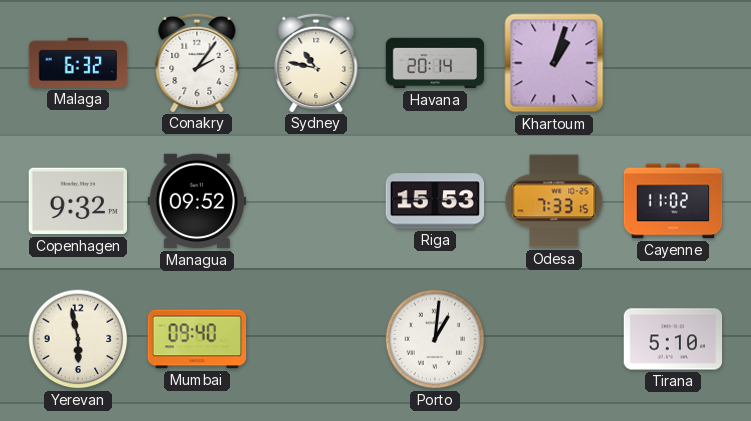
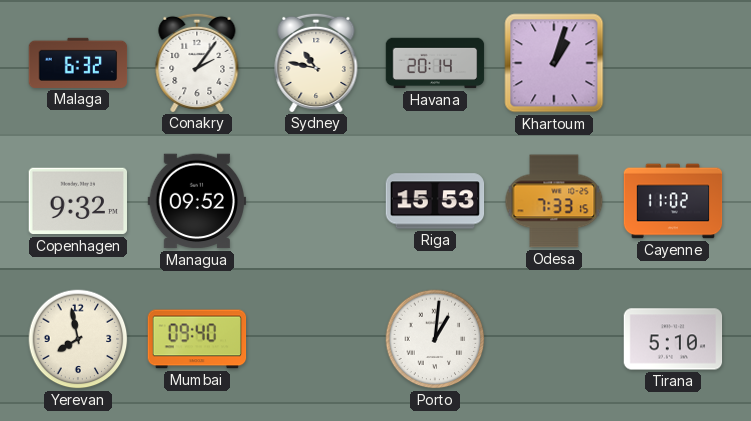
Yerevan: 5:58 -> 7:58 (78, 339)
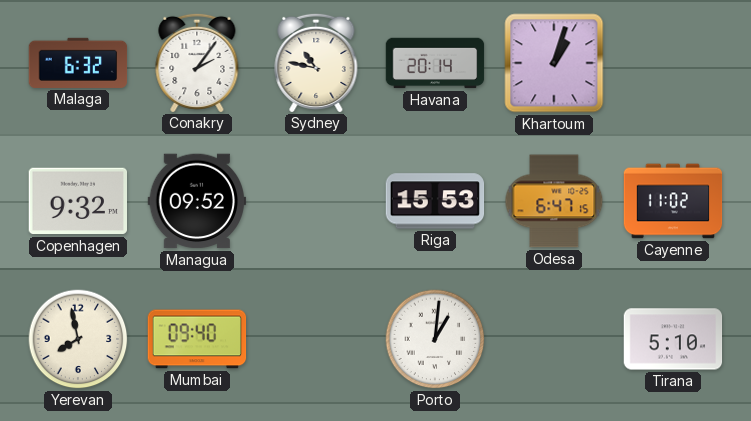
Odesa: 7:33 -> 6:47 (554, 201)
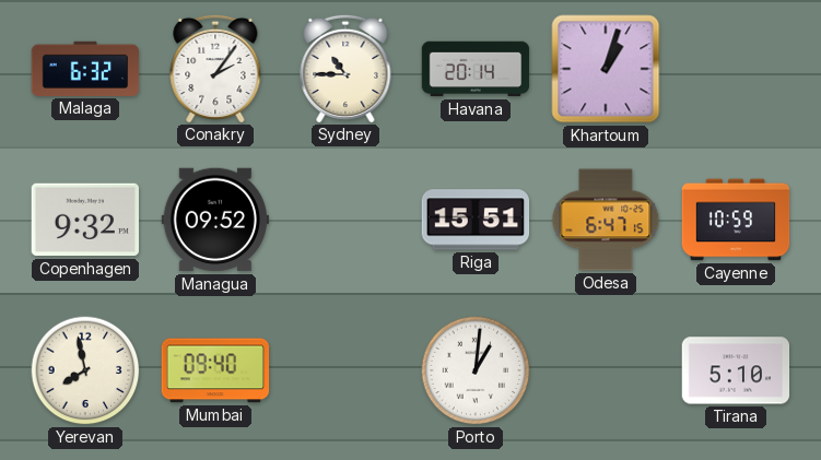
Sydney: 10:47 -> 10:45 (345, 68)
Riga: 15:53 -> 15:51 (476, 220)
Cayenne: 11:02 -> 10:59 (736, 220)
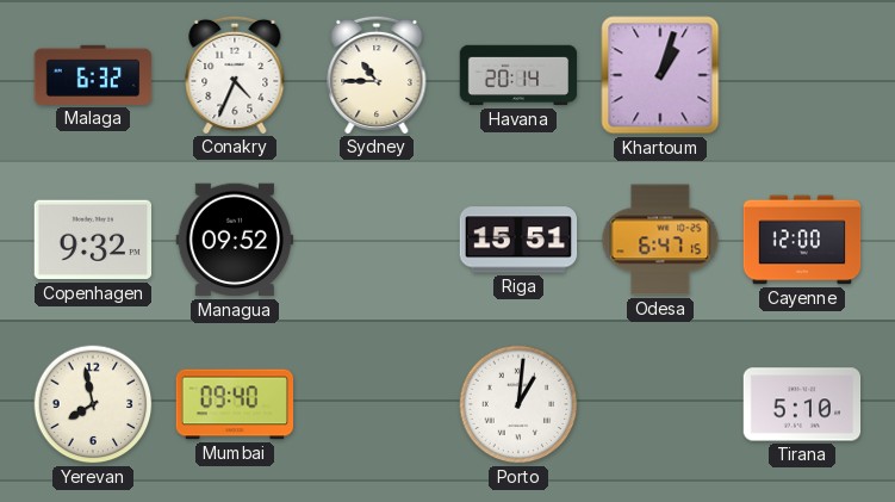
Conakry: 2:06 -> 4:34 (235, 74)
Cayenne: 10:59 -> 12:00 (802, 240)
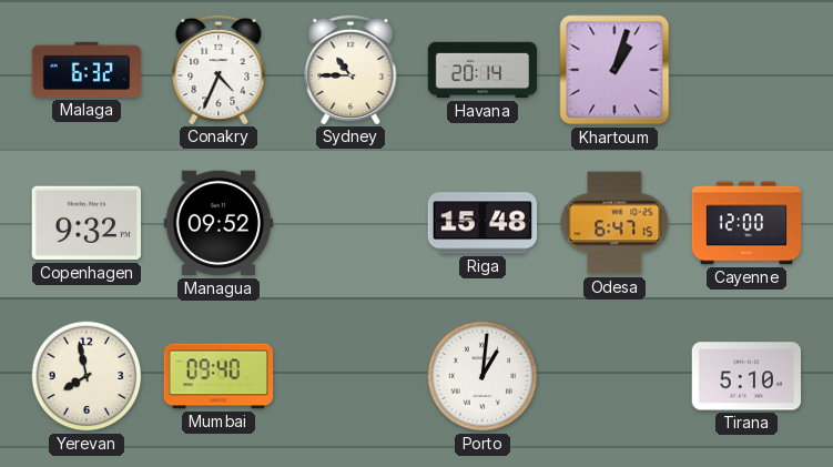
Riga: 15:51 -> 15:48 (482, 223)
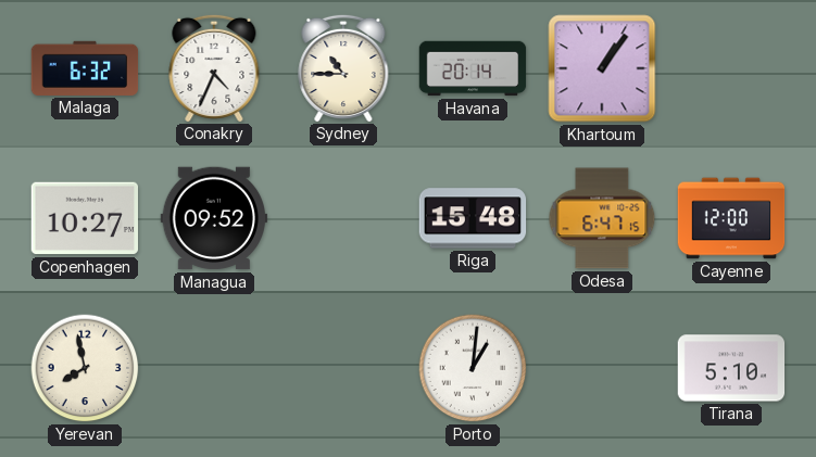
Khartoum: 1:03 -> 1:06 (602, 68)
Copenhagen: 9:32 -> 10:27 (84, 218)
Mumbai: 09:40 -> none (219, 376)
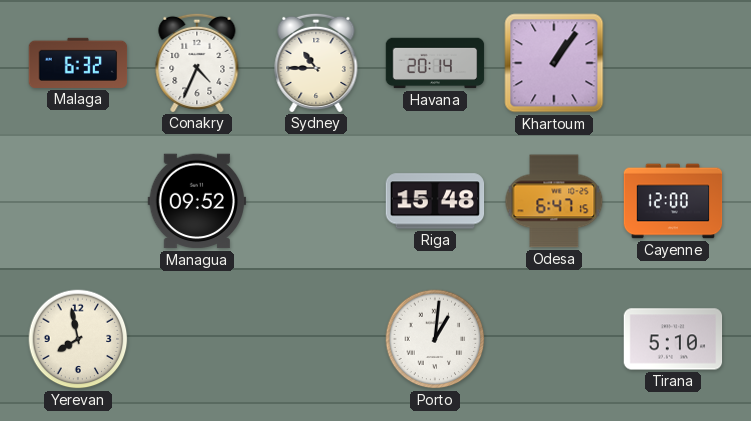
Copenhagen: 10:27 -> none (84, 218)
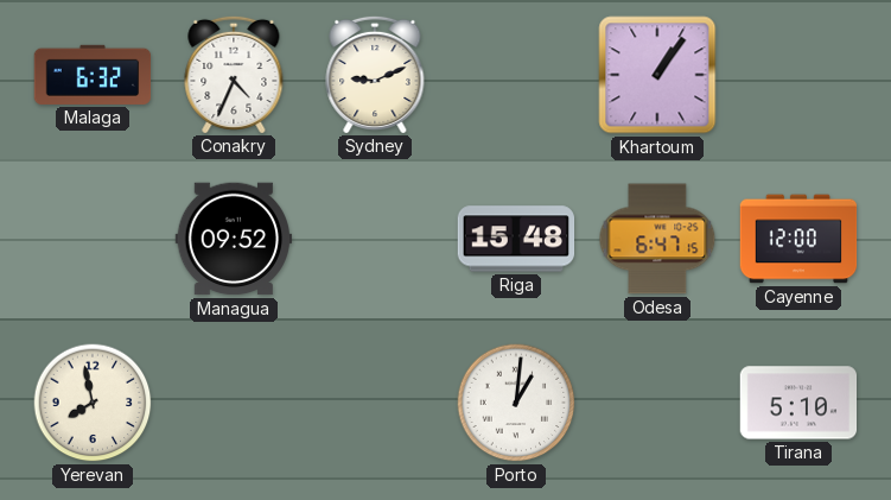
Sydney: 10:45 -> 9:11 (375, 74)
Havana: 20:14 -> none (435, 63)
